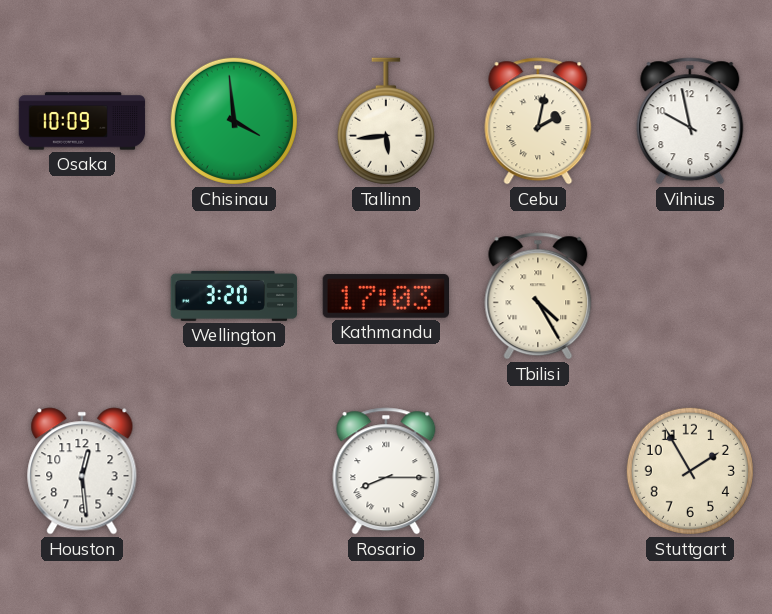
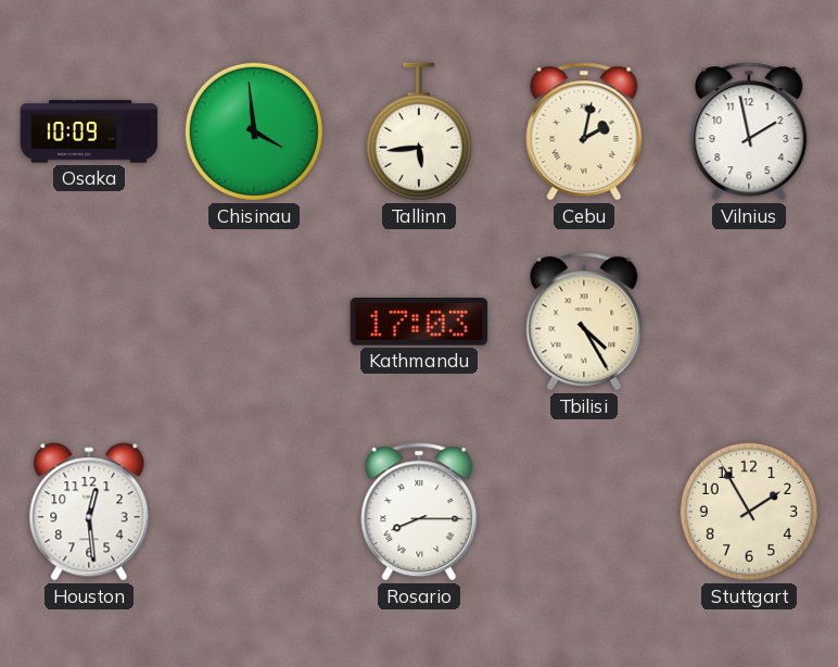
Vilnius: 9:58 -> 1:58 (749, 131)
Wellington: 3:20 -> none (234, 296)
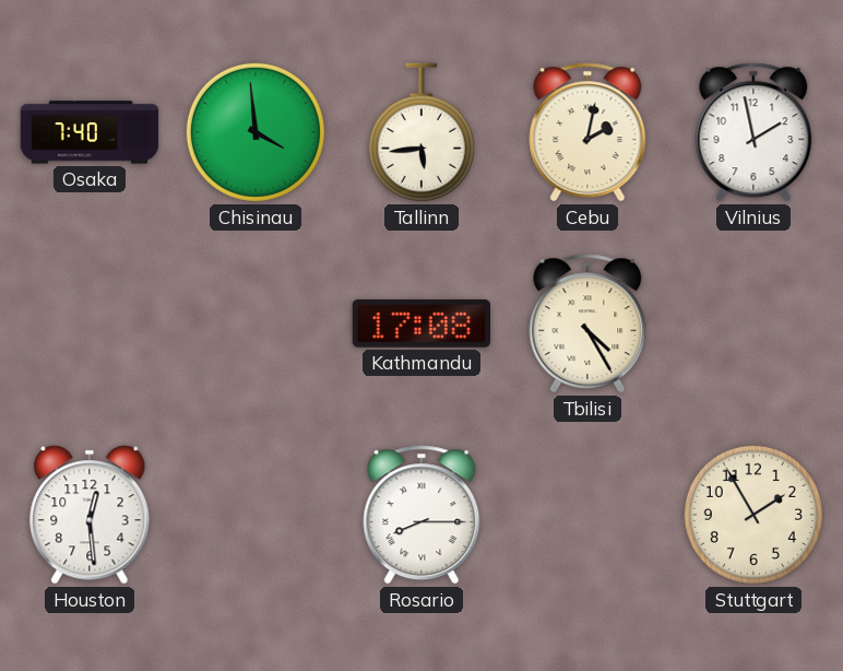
Osaka: 10:09 -> 7:40 (90, 132)
Kathmandu: 17:03 -> 17:08 (420, 323)
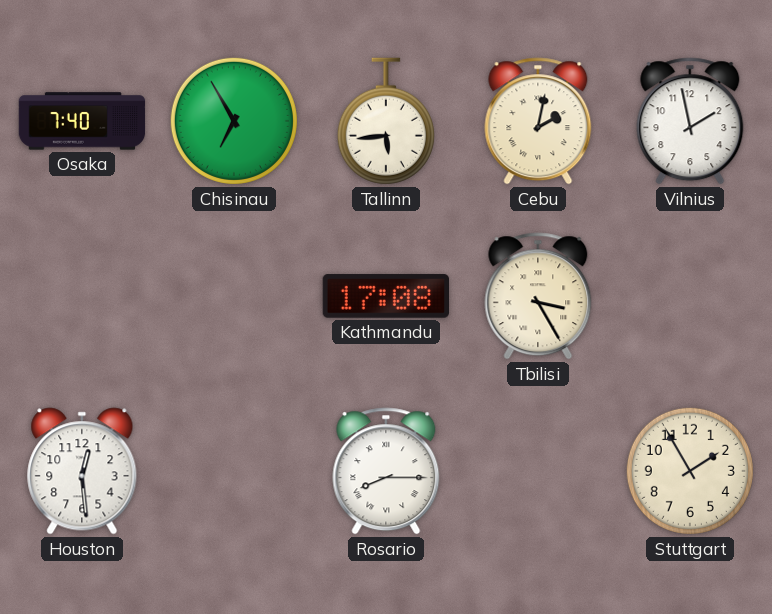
Chisinau: 3:59 -> 6:55 (234, 121)
Tbilisi: 4:25 -> 3:25 (538, 296)
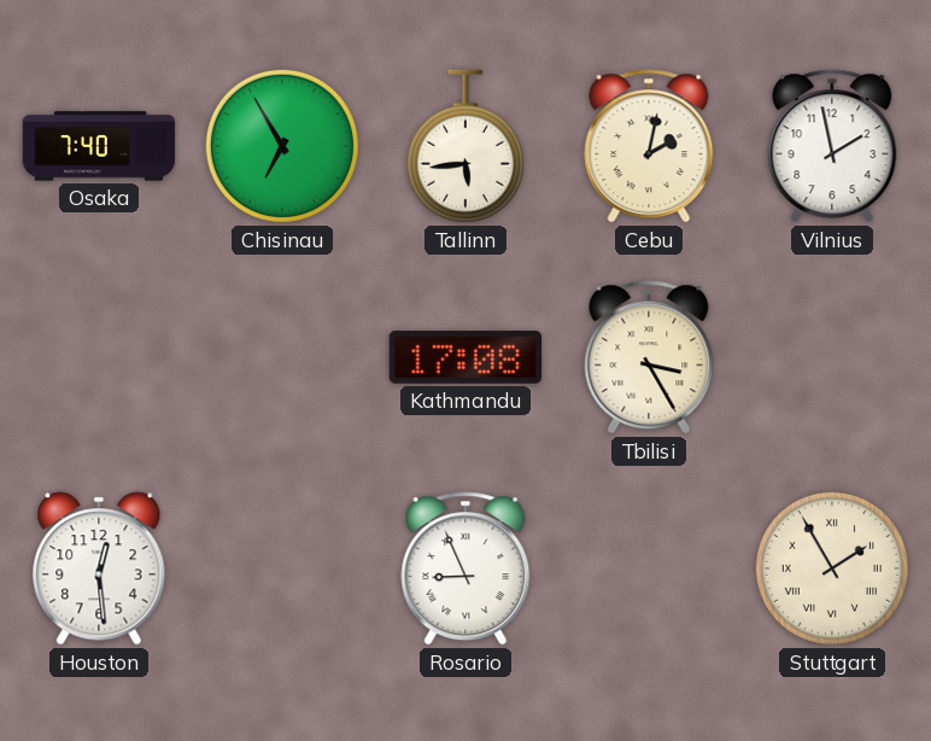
Rosario: 8:15 -> 8:56 (465, 568)
Stuttgart numerals: Arabic -> Roman (832, 568)
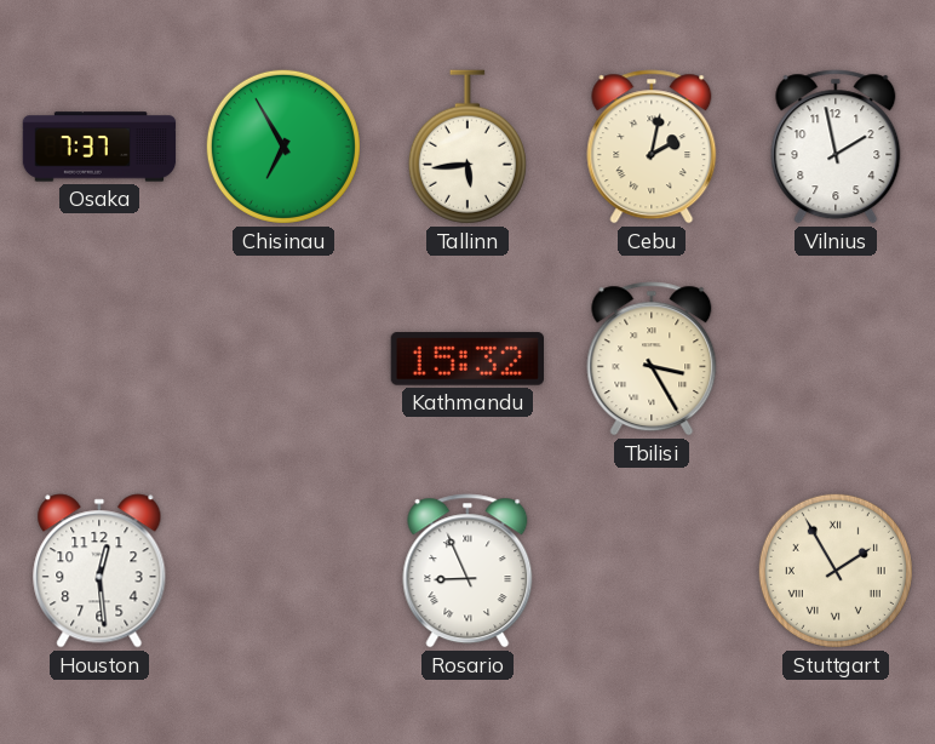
Osaka: 7:40 -> 7:37 (99, 147)
Kathmandu: 17:08 -> 15:32 (466, 359)
